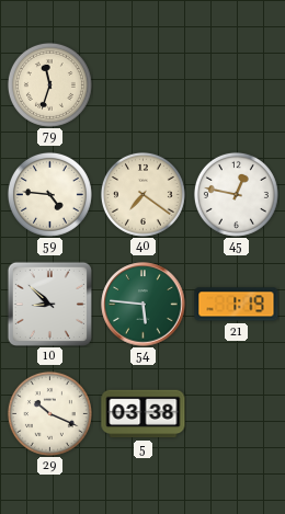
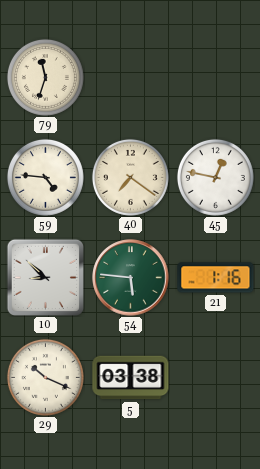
21: 1:19 -> 1:16 (216, 278)
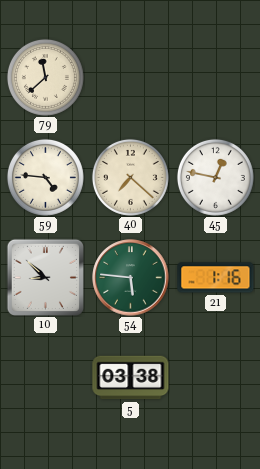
79: 11:33 -> 11:38 (45, 77)
40: 7:21 -> 7:22 (130, 177)
29: 10:19 -> none (45, 377)
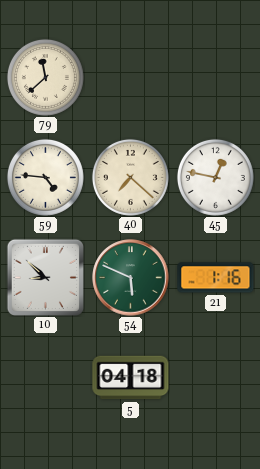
54: 5:46 -> 5:49 (131, 278)
5: 03:38 -> 04:18 (131, 378)
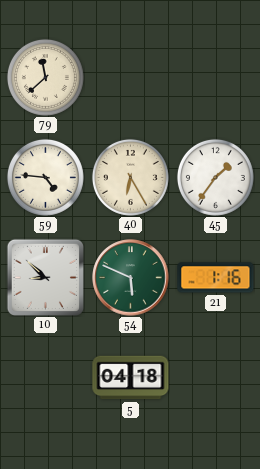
40: 7:22 -> 6:25 (130, 177)
45: 12:47 -> 1:36 (215, 177)
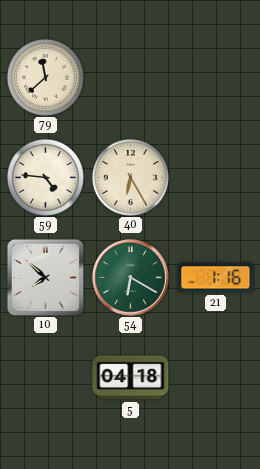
45: 1:36 -> none (215, 177)
10: 8:52 -> 7:52 (45, 277)
54: 5:49 -> 6:20 (131, 278)
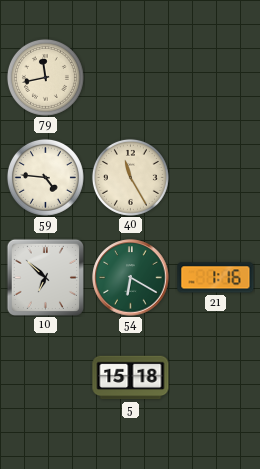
79: 11:38 -> 11:43 (45, 77)
40: 6:25 -> 11:25 (130, 177)
10: 7:52 -> 6:52 (45, 277)
5: 04:18 -> 15:18 (131, 378)
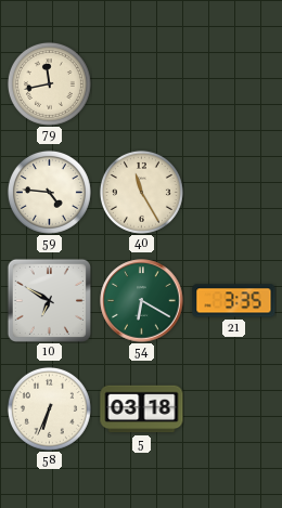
10: 6:52 -> 6:50 (49, 300)
21: 1:16 -> 3:35 (234, 301)
58: none -> 6:34 (49, 408)
5: 15:18 -> 03:18 (142, 409)
